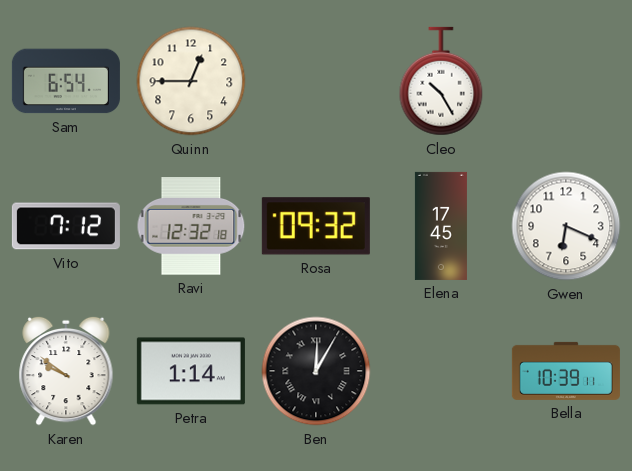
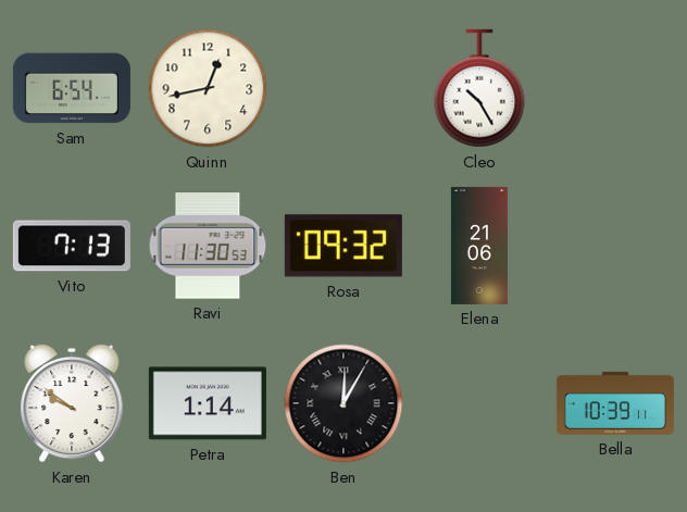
Quinn: 12:45 -> 12:43 (208, 88)
Vito: 7:12 -> 7:13 (72, 246)
Ravi: 12:32 -> 11:30 (208, 246)
Elena: 17:45 -> 21:06 (479, 246)
Gwen: 6:19 -> none (566, 226)
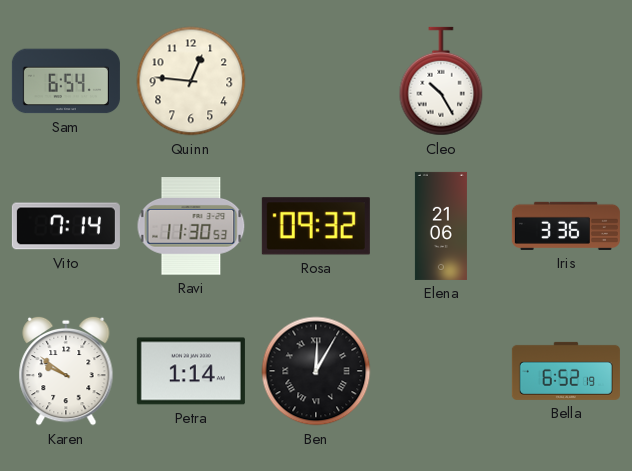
Quinn: 12:43 -> 12:46 (191, 81)
Vito: 7:13 -> 7:14 (66, 226)
Iris: none -> 3:36 (566, 226)
Bella: 10:39 -> 6:52 (566, 371)
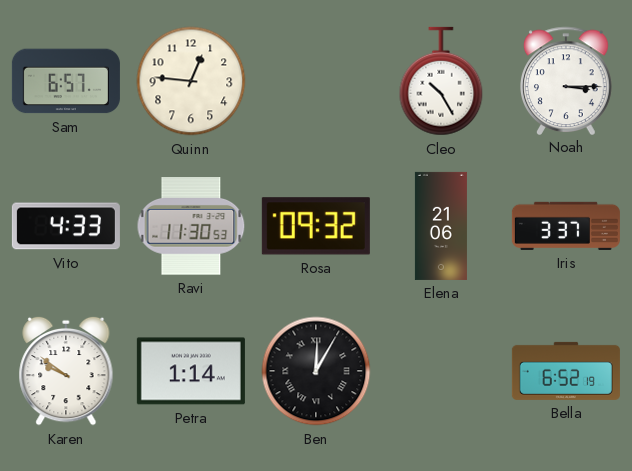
Sam: 6:54 -> 6:57 (66, 81)
Noah: none -> 3:15 (567, 80)
Vito: 7:14 -> 4:33 (66, 226)
Iris: 3:36 -> 3:37 (566, 226)
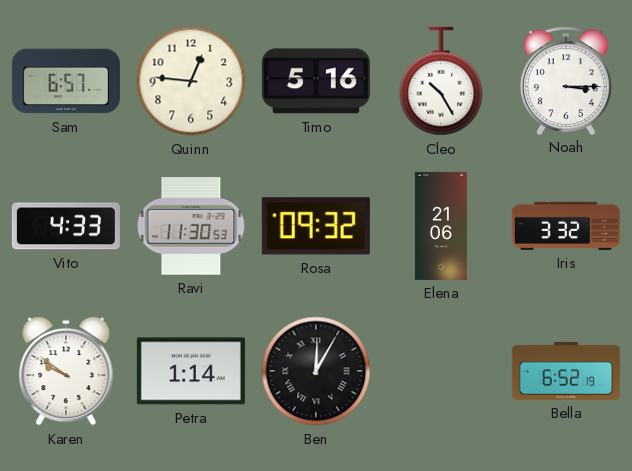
Timo: none -> 5:16 (316, 81)
Iris: 3:37 -> 3:32 (566, 226)
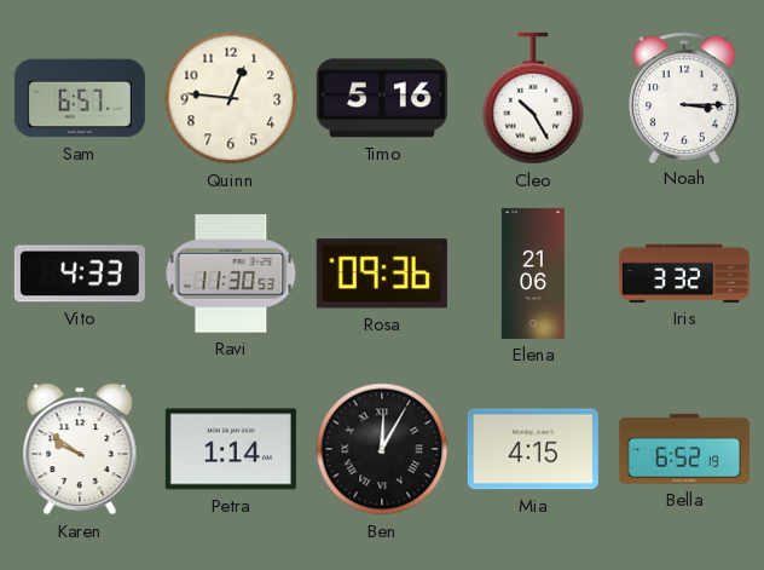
Rosa: 09:32 -> 09:36 (382, 274)
Mia: none -> 4:15 (533, 449)
